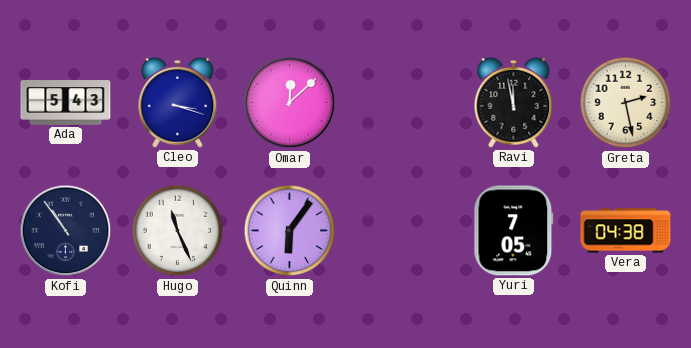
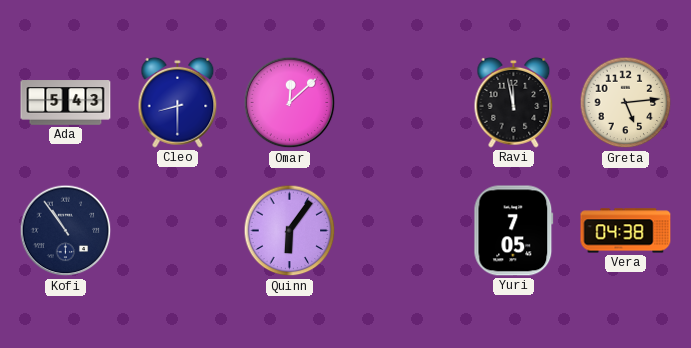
Cleo: 3:18 -> 8:30 (178, 102)
Greta: 2:28 -> 5:14 (626, 103)
Hugo: 11:26 -> none (178, 231)
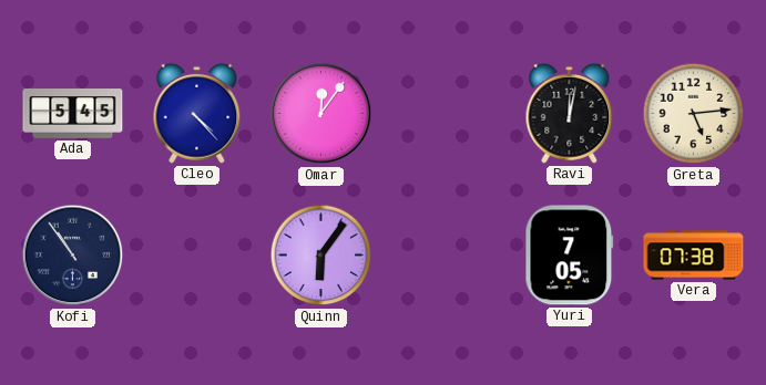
Ada: 5:43 -> 5:45 (73, 114)
Cleo: 8:30 -> 4:23 (197, 113)
Omar: 12:08 -> 12:06 (321, 114)
Ravi: 11:58 -> 12:02 (570, 113)
Vera: 04:38 -> 07:38 (694, 256)
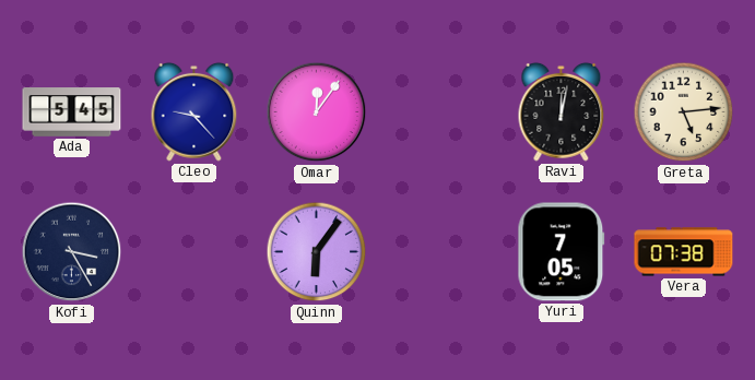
Cleo: 4:23 -> 9:23 (194, 111)
Kofi: 10:54 -> 3:25 (72, 252)
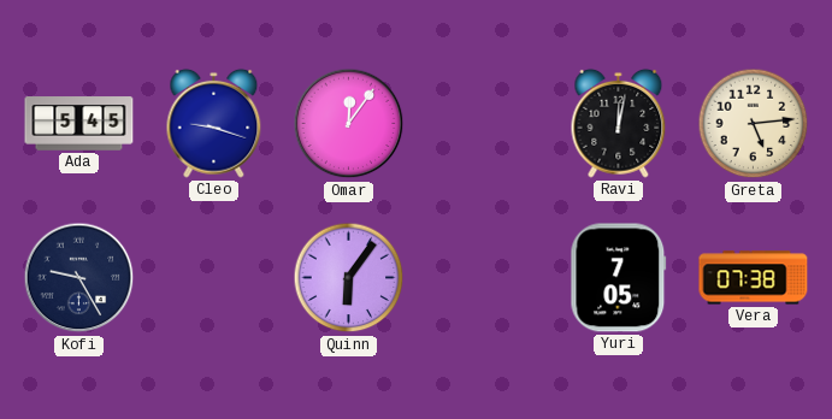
Cleo: 9:23 -> 9:18 (214, 123)
Kofi: 3:25 -> 9:25 (79, 278)
